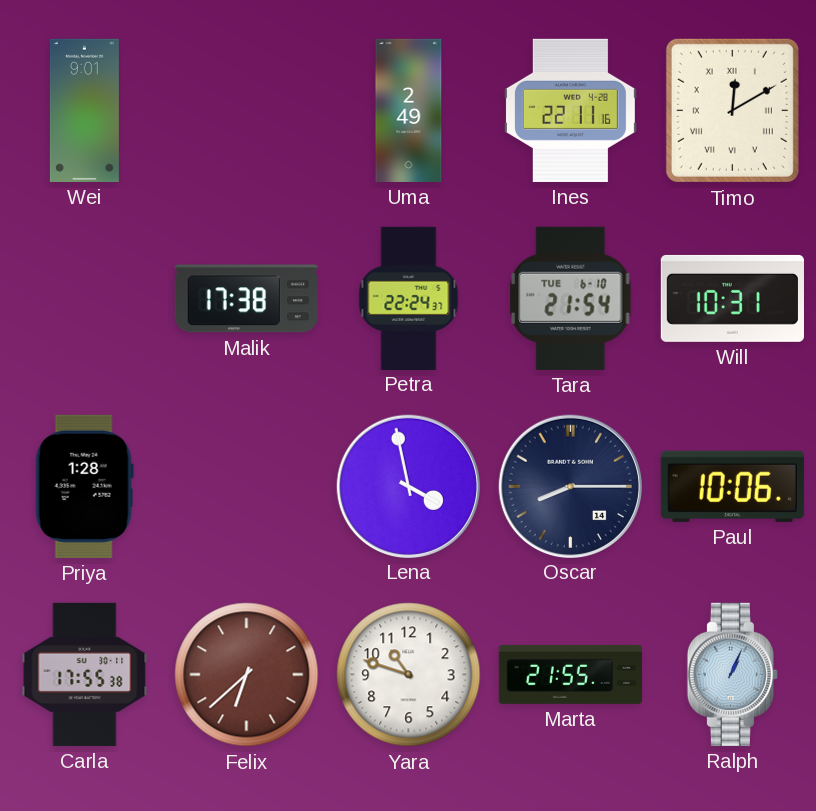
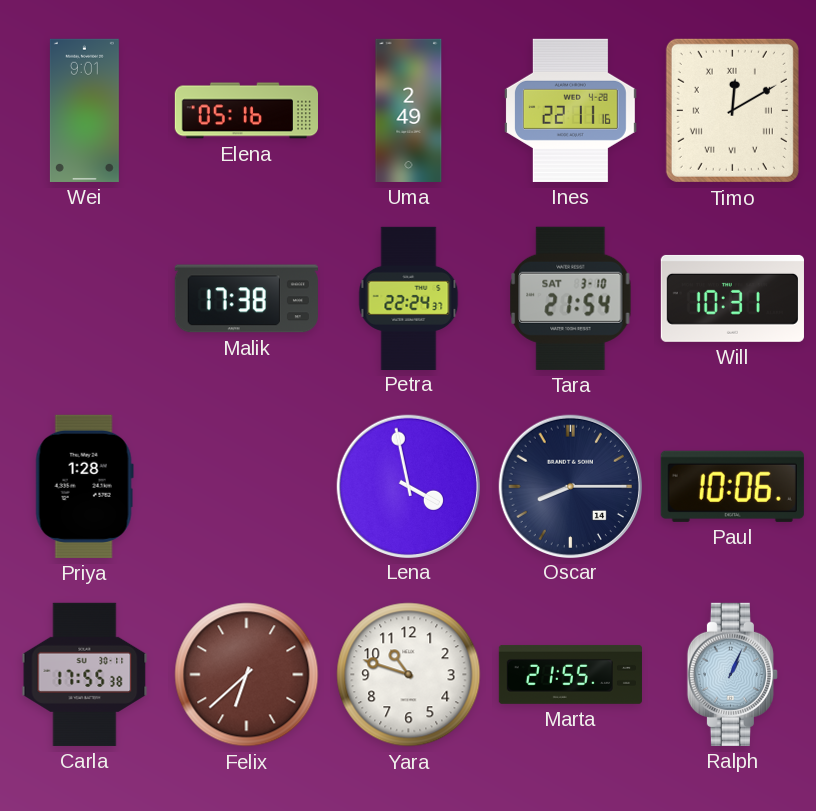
Elena: none -> 05:16 (246, 111)
Tara date: TUE 6-10 -> SAT 3-10 (571, 298)
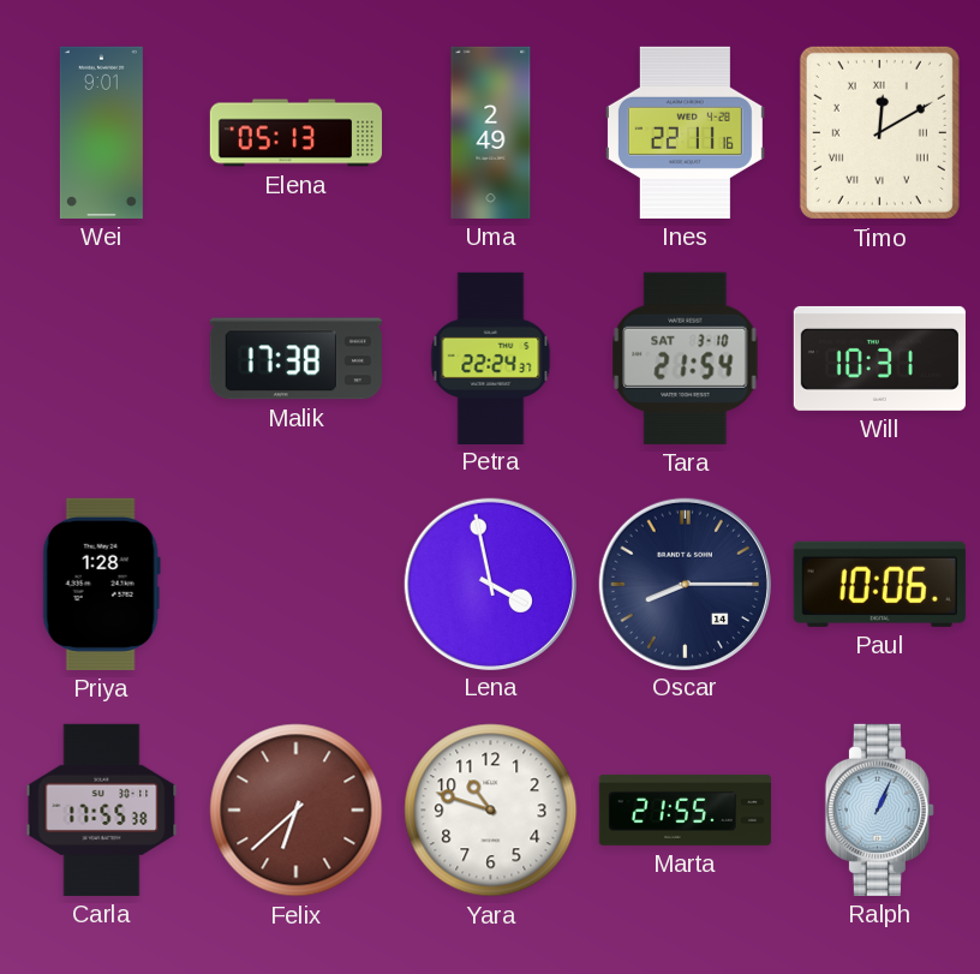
Elena: 05:16 -> 05:13 (295, 133)
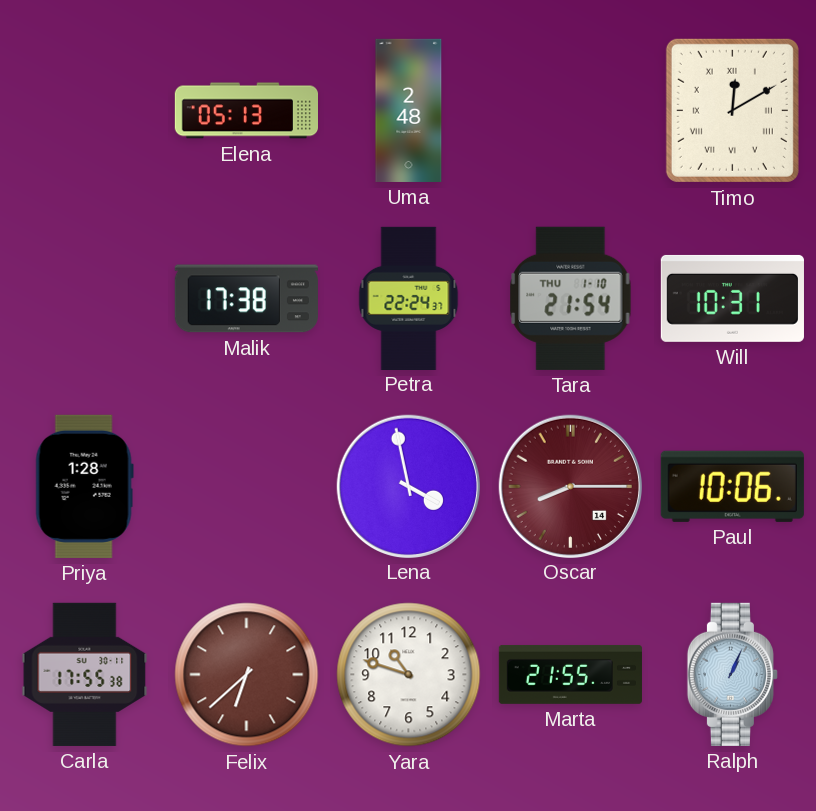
Wei: 9:01 -> none (101, 132)
Uma: 2:49 -> 2:48 (409, 110)
Ines: 22:11 -> none (685, 132)
Tara date: SAT 3-10 -> THU 1-10 (571, 298)
Oscar dial: navy -> burgundy (570, 486)
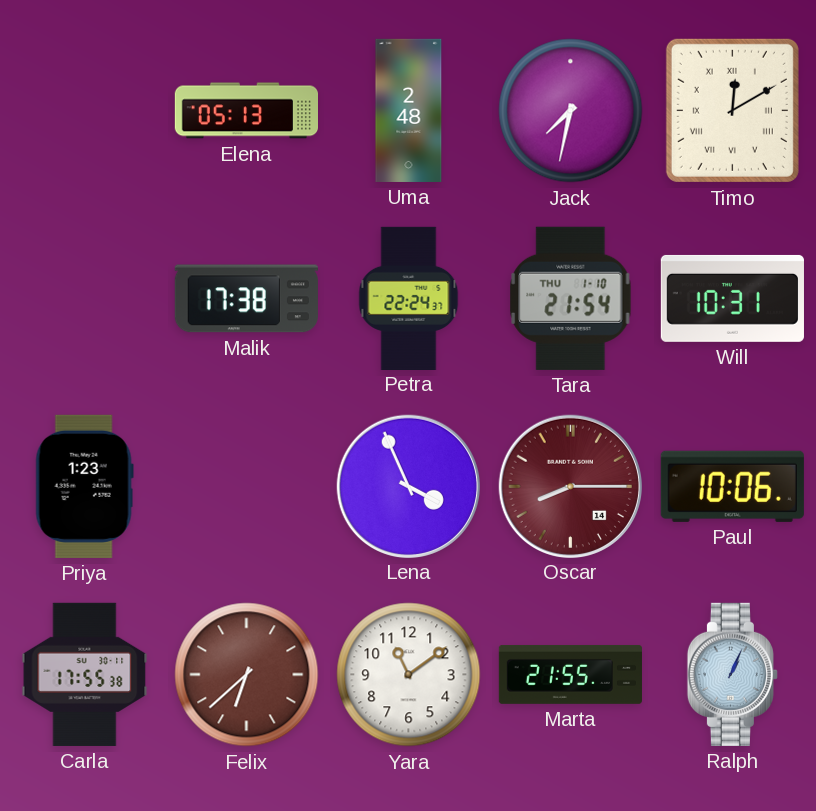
Jack: none -> 7:32 (571, 111)
Priya: 1:28 -> 1:23 (84, 486)
Lena: 3:58 -> 3:56 (408, 486)
Yara: 10:48 -> 11:09 (409, 675)
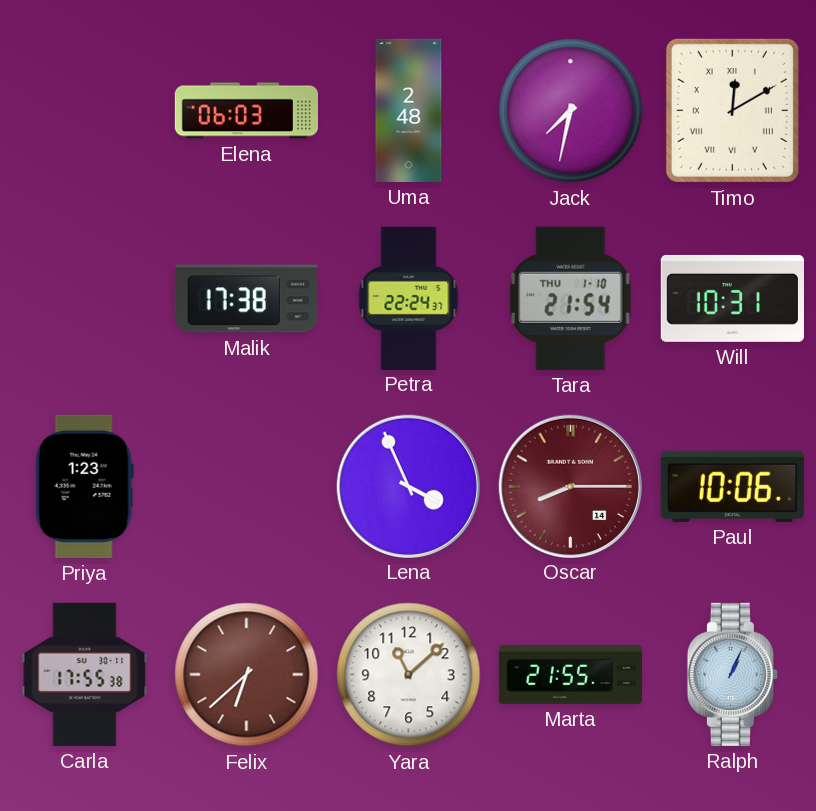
Elena: 05:13 -> 06:03 (246, 111)
Yara: 11:09 -> 11:08 (409, 675)
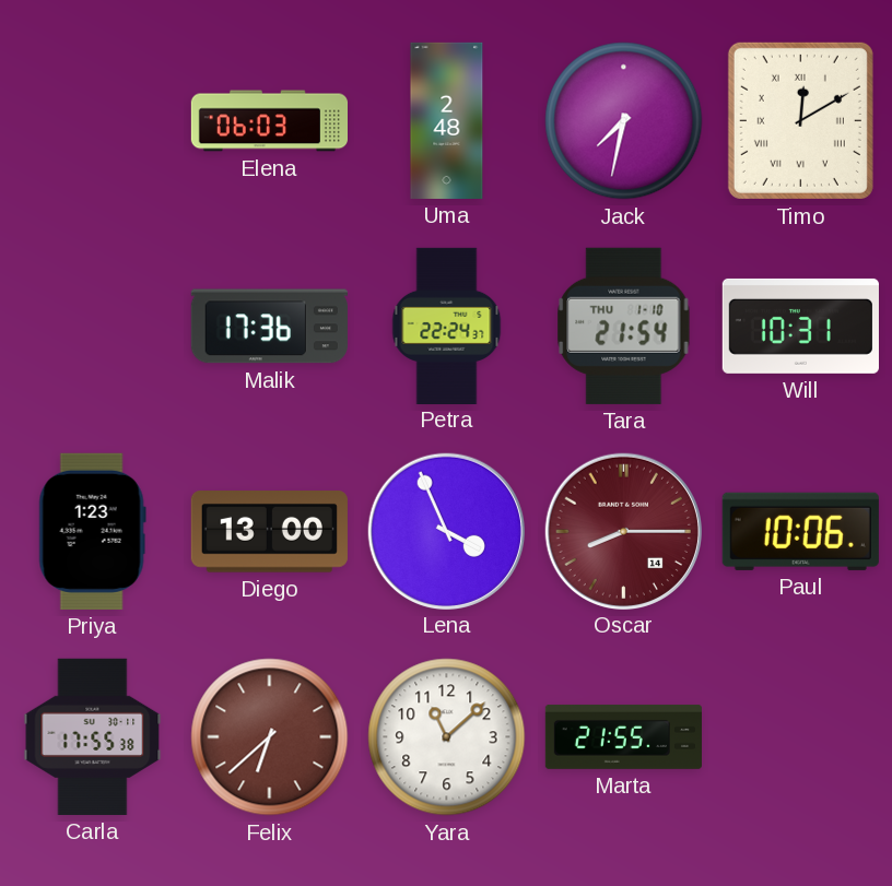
Malik: 17:38 -> 17:36 (269, 327)
Diego: none -> 13:00 (269, 532)
Ralph: 1:04 -> none (732, 674)
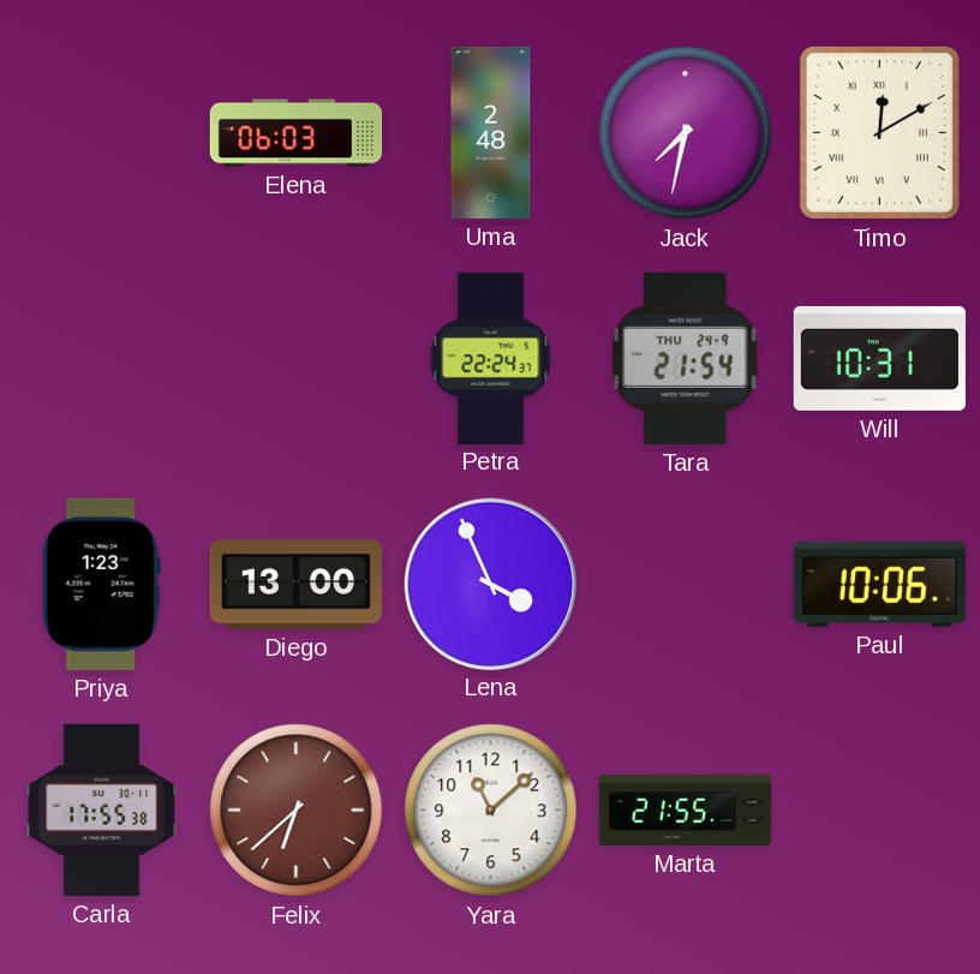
Malik: 17:36 -> none (269, 327)
Tara date: THU 1-10 -> THU 24-9 (686, 358)
Oscar: 8:15 -> none (623, 531)
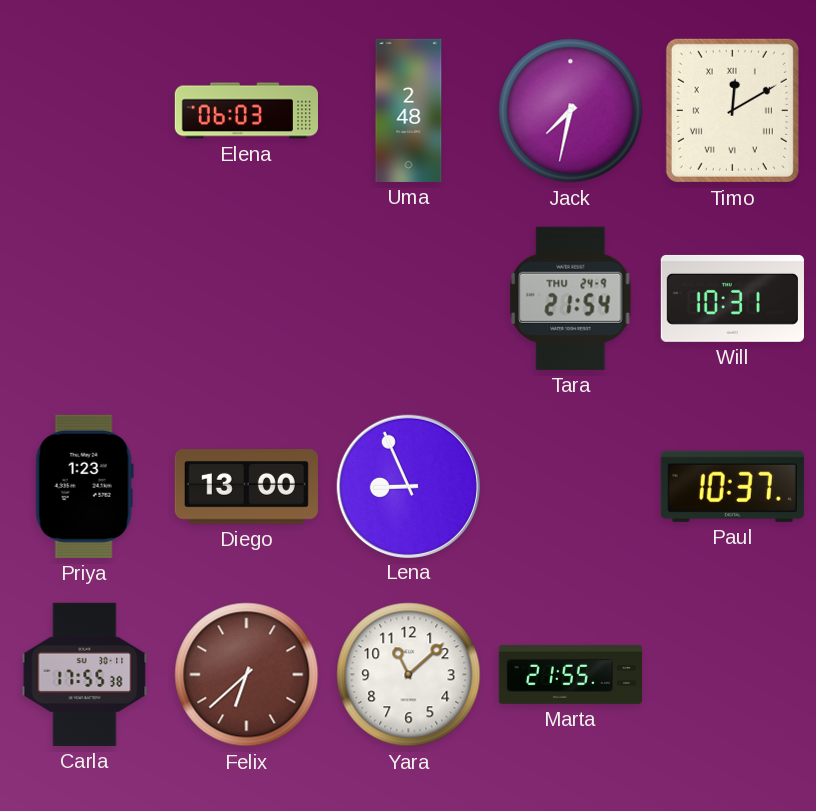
Petra: 22:24 -> none (491, 358)
Lena: 3:56 -> 8:56 (408, 486)
Paul: 10:06 -> 10:37 (732, 486)
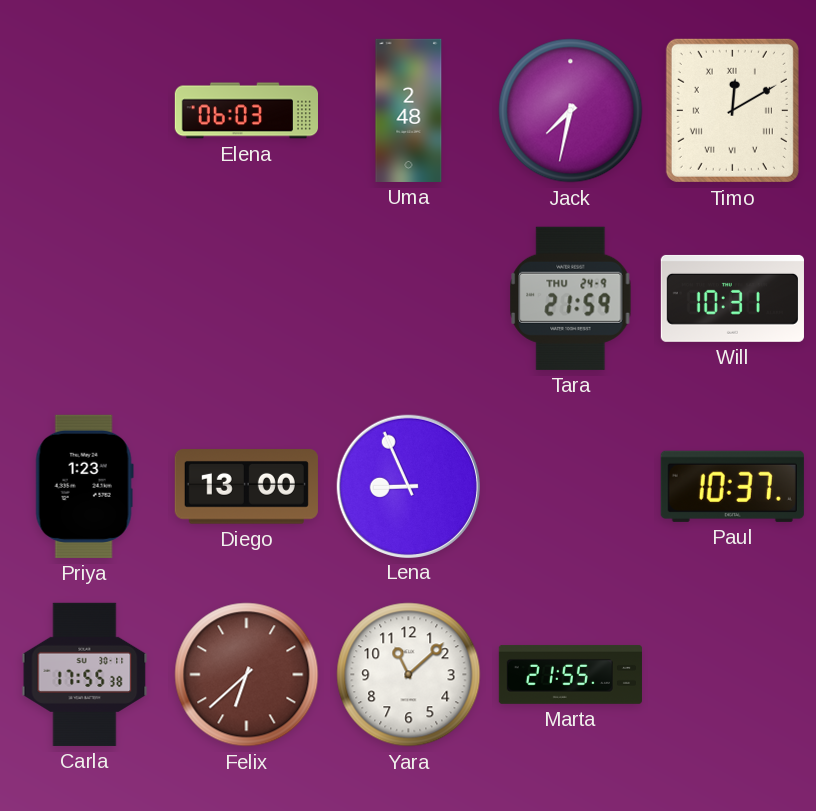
Tara: 21:54 -> 21:59 (571, 298)
